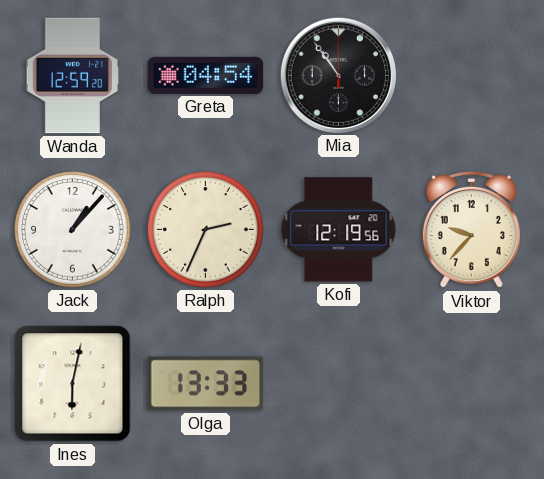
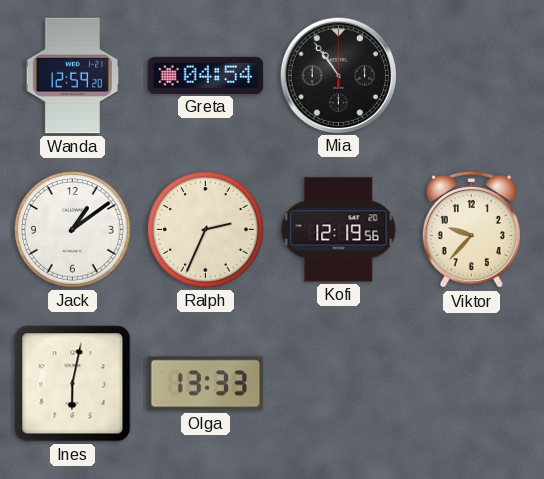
Jack: 1:07 -> 1:09 (73, 230)
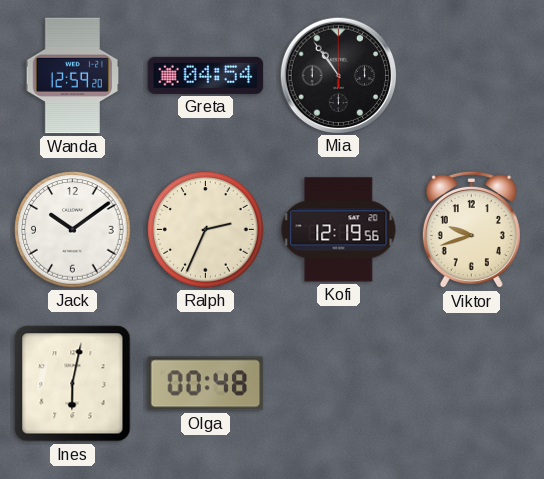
Jack: 1:09 -> 10:09 (73, 230)
Viktor: 9:37 -> 9:42 (471, 230)
Olga: 13:33 -> 00:48 (206, 384)
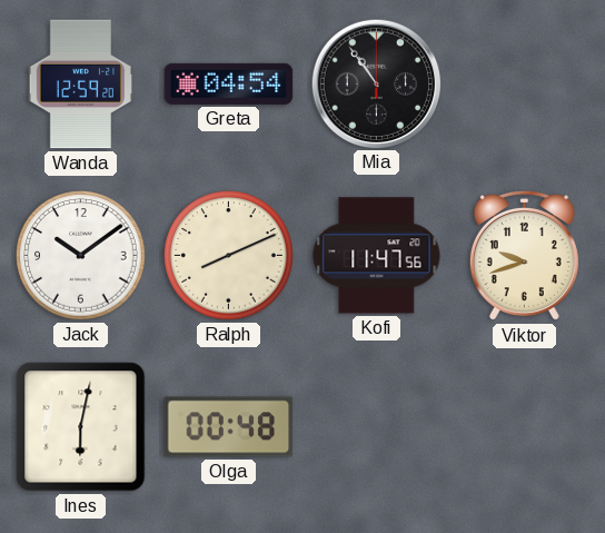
Ralph: 2:34 -> 8:11 (229, 256)
Kofi: 12:19 -> 11:47 (377, 256)
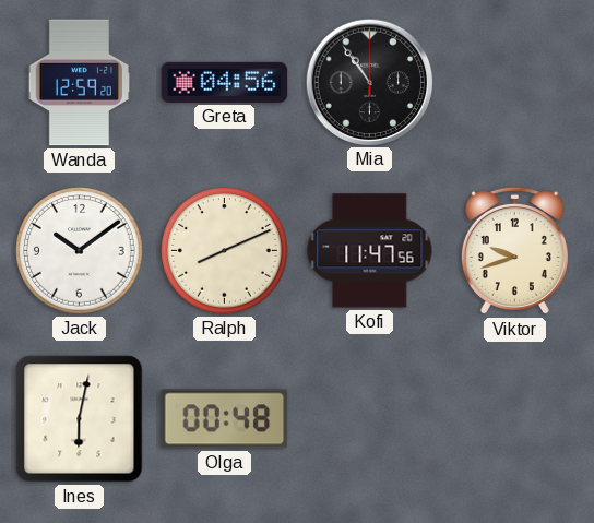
Greta: 04:54 -> 04:56 (225, 82)
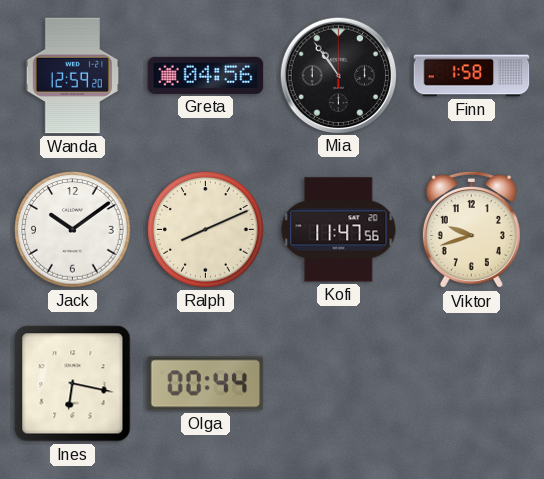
Finn: none -> 1:58 (472, 76)
Ines: 6:02 -> 6:17 (73, 384)
Olga: 00:48 -> 00:44 (206, 384)
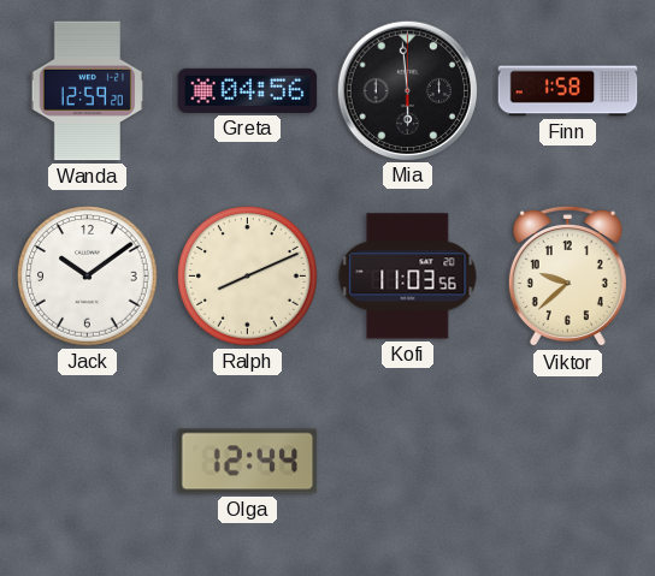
Mia: 10:54 -> 5:59 (407, 90)
Kofi: 11:47 -> 11:03 (408, 277)
Viktor: 9:42 -> 9:38 (567, 277)
Ines: 6:17 -> none (73, 384)
Olga: 00:44 -> 12:44 (248, 462)
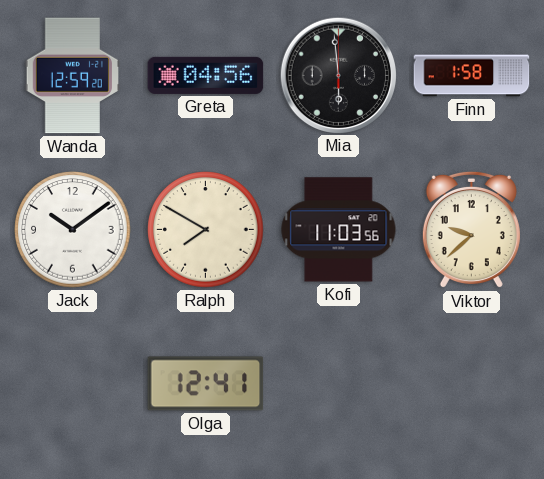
Ralph: 8:11 -> 7:50 (206, 230)
Olga: 12:44 -> 12:41 (206, 384)
